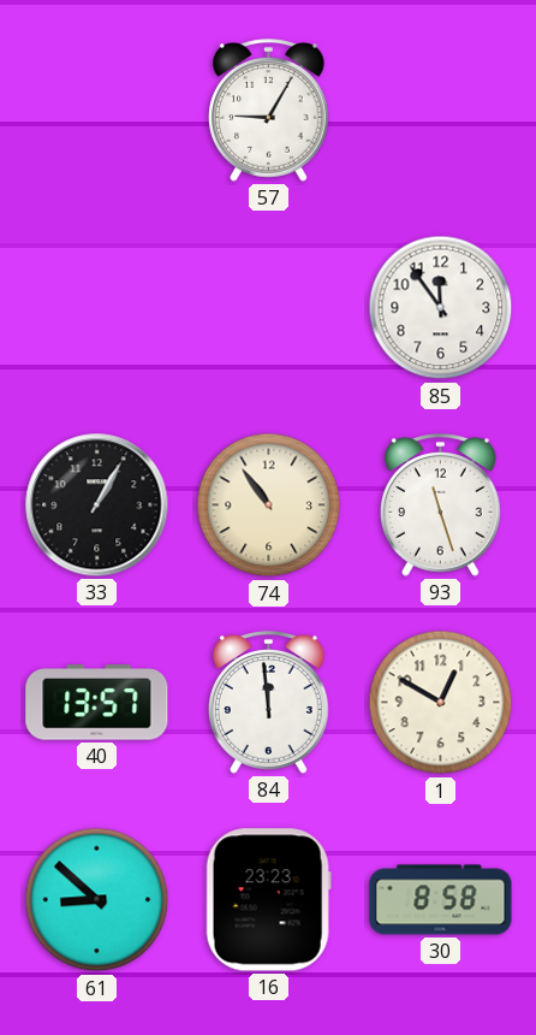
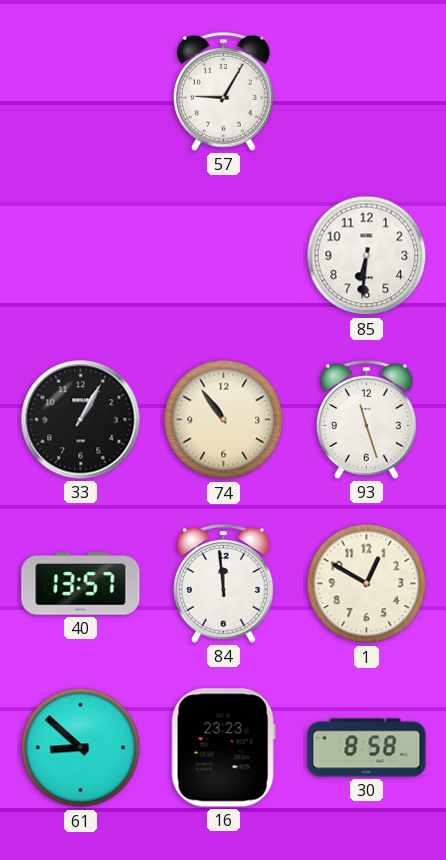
85: 11:54 -> 6:31 (367, 256)
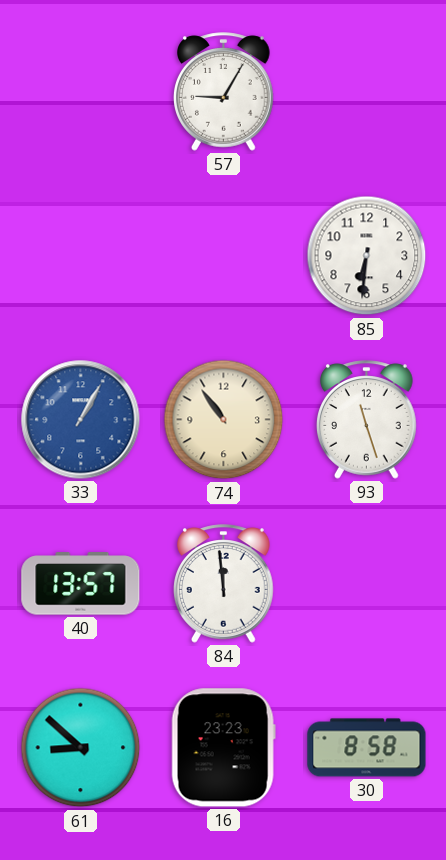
33 dial: black -> blue (81, 420)
1: 12:50 -> none (367, 584)
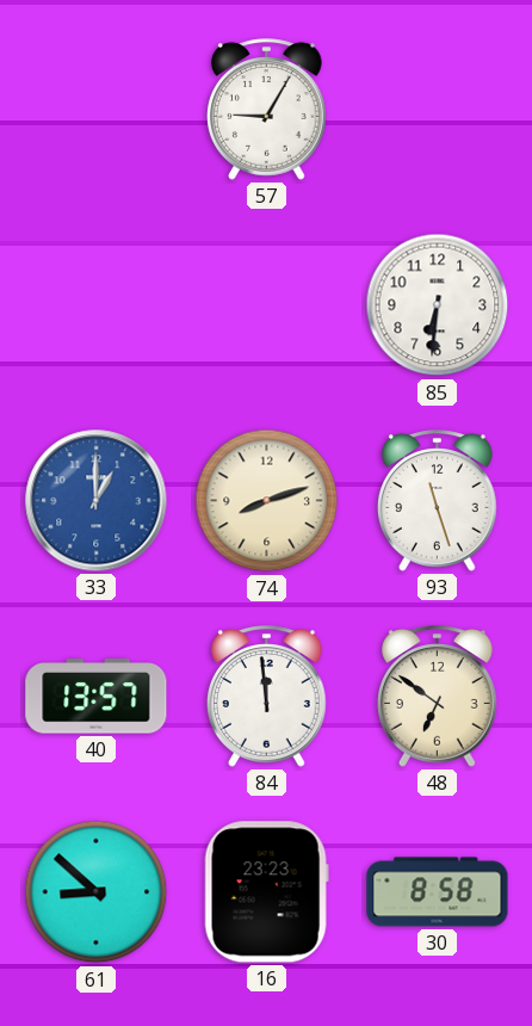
33: 1:05 -> 1:00 (97, 501)
74: 10:54 -> 8:12 (267, 501)
48: none -> 6:51 (438, 697)
